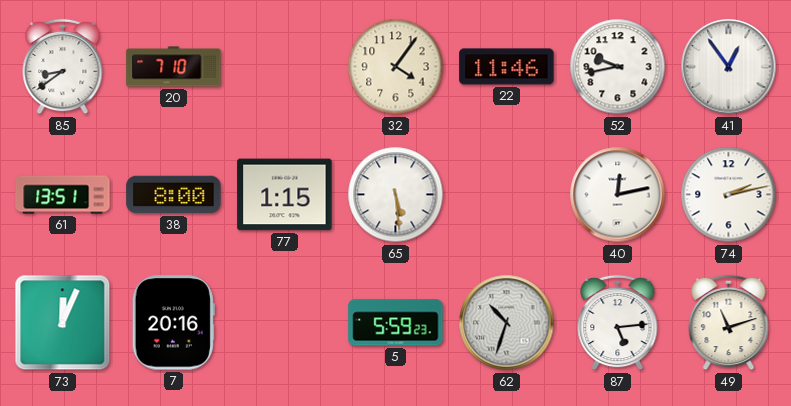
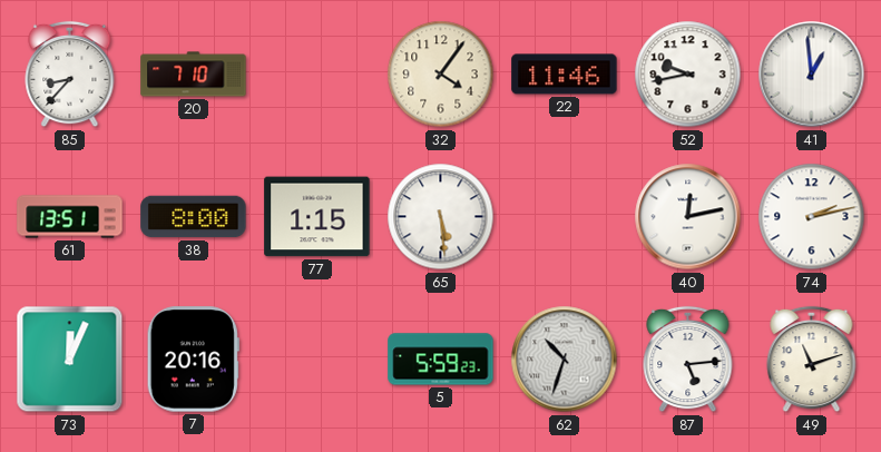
85: 8:39 -> 8:37 (70, 75)
41: 12:54 -> 12:59 (812, 75)
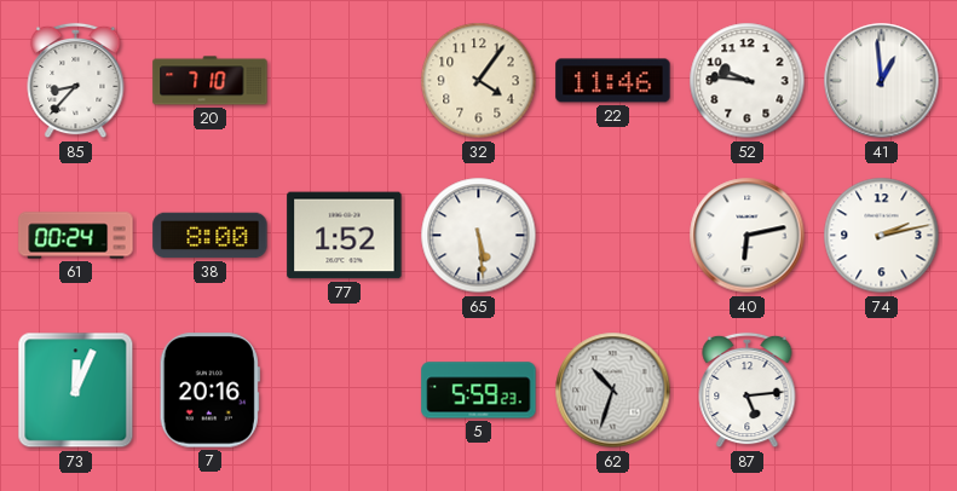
52: 9:43 -> 9:46 (748, 81)
61: 13:51 -> 00:24 (76, 236)
77: 1:15 -> 1:52 (345, 236)
40: 12:13 -> 6:13 (748, 236)
49: 11:12 -> none (812, 360)
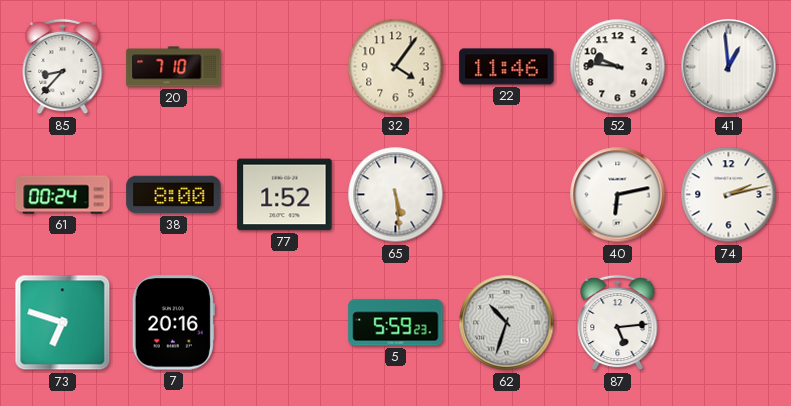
73: 12:04 -> 6:48 (63, 323)
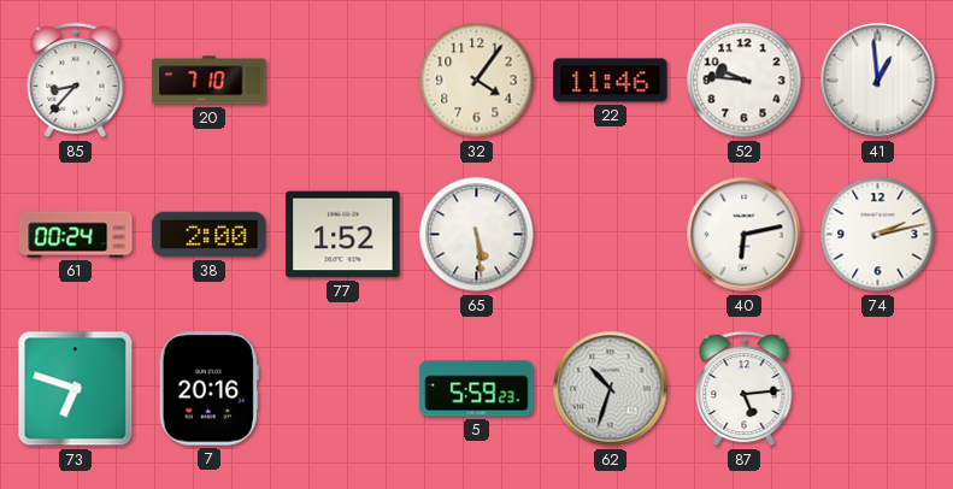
38: 8:00 -> 2:00 (210, 235)
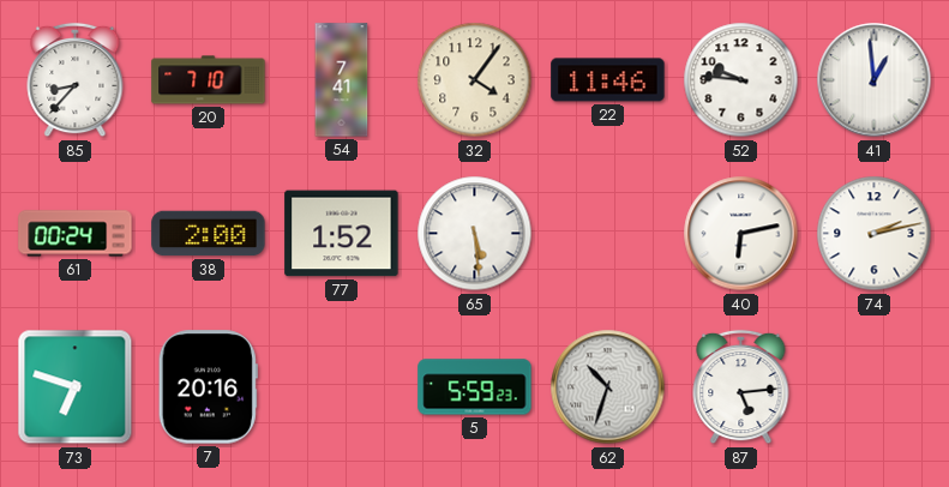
54: none -> 7:41 (342, 80)
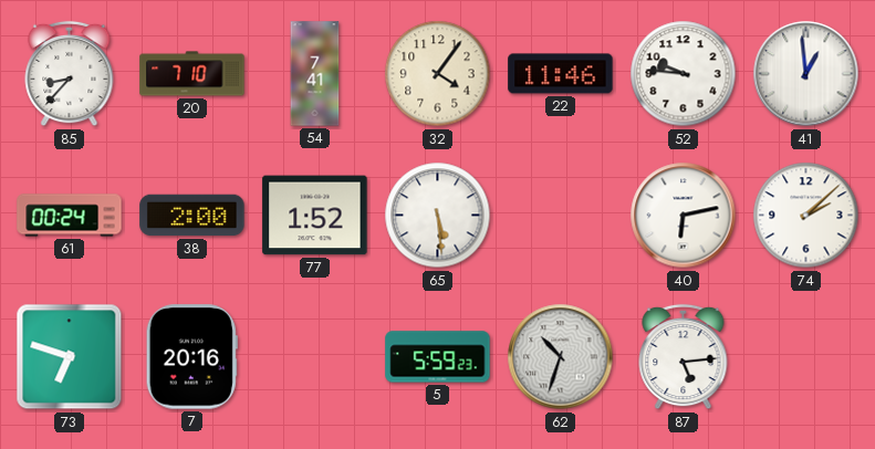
74: 2:13 -> 2:08 (806, 216)
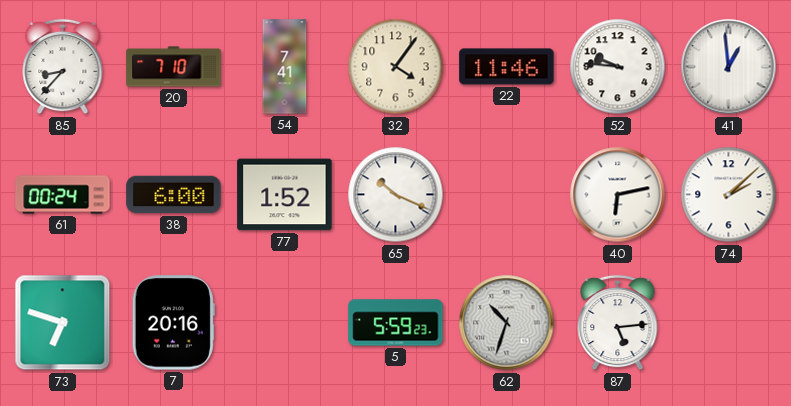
38: 2:00 -> 6:00 (174, 195)
65: 5:29 -> 10:19 (396, 195)
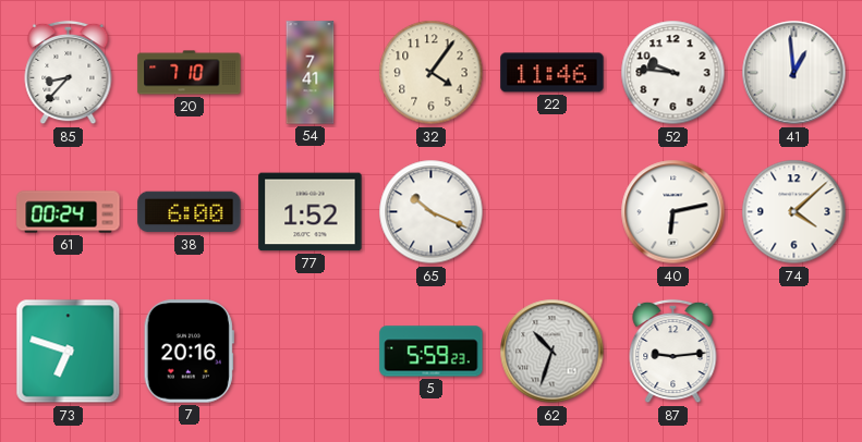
74: 2:08 -> 4:08 (794, 212)
87: 5:14 -> 9:14 (673, 352)
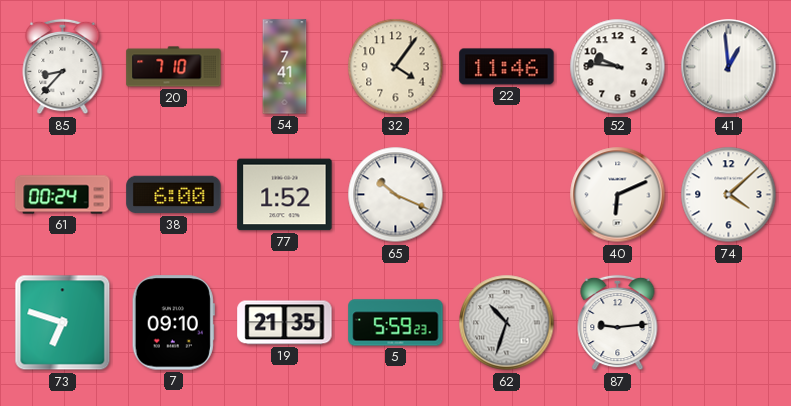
40: 6:13 -> 6:11 (618, 195)
7: 20:16 -> 09:10 (173, 323)
19: none -> 21:35 (285, 323)
